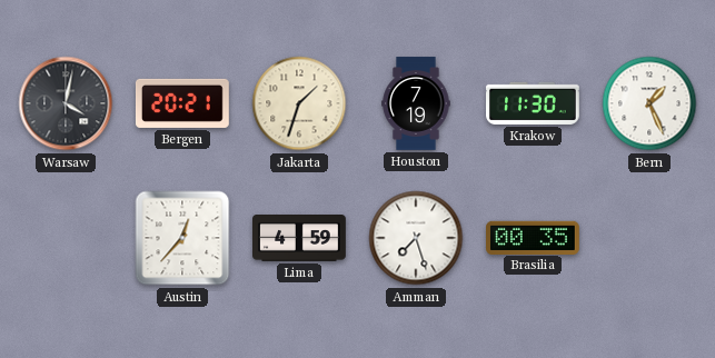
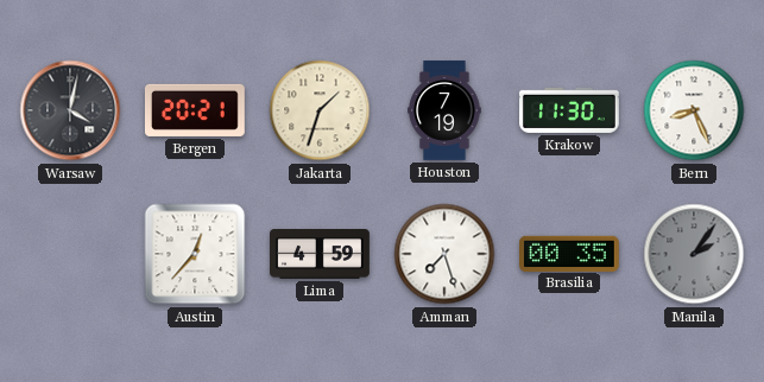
Bern: 1:26 -> 8:26 (694, 110)
Manila: none -> 2:06 (694, 254)
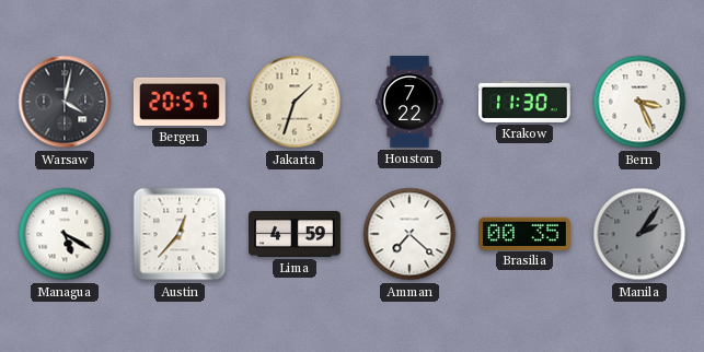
Bergen: 20:21 -> 20:57 (180, 102)
Houston: 7:19 -> 7:22 (409, 102)
Bern: 8:26 -> 3:26 (639, 102)
Managua: none -> 5:20 (65, 234)
Amman: 7:27 -> 7:22 (409, 234)
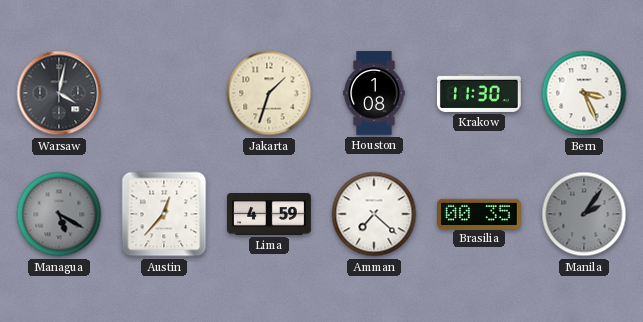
Bergen: 20:57 -> none (180, 102)
Houston: 7:22 -> 1:08 (374, 93)
Managua dial: white -> grey (59, 214)
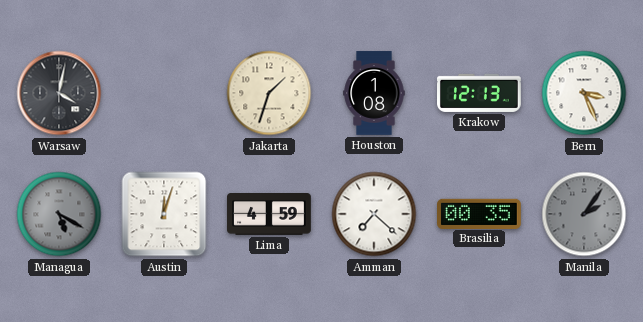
Krakow: 11:30 -> 12:13 (480, 93)
Austin: 12:37 -> 12:03 (164, 214)
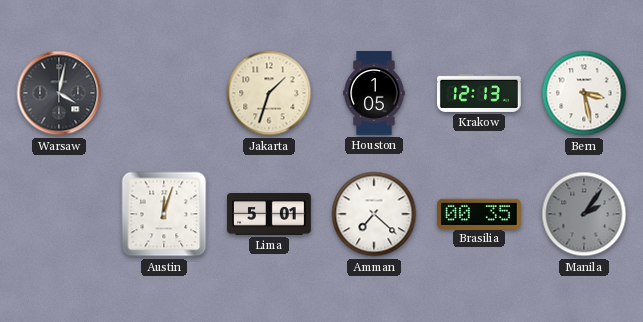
Houston: 1:08 -> 1:05 (374, 93)
Bern: 3:26 -> 3:28 (584, 93)
Managua: 5:20 -> none (59, 214)
Lima: 4:59 -> 5:01 (270, 215)
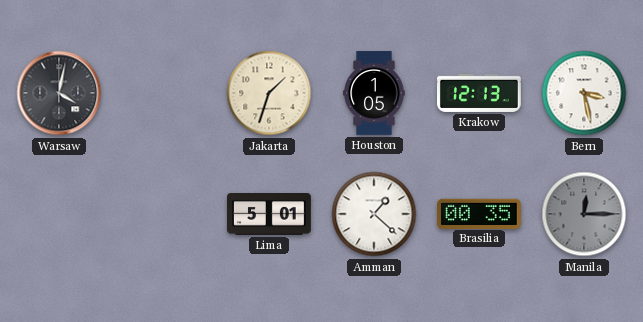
Austin: 12:03 -> none (164, 214)
Amman: 7:22 -> 1:22 (374, 214)
Manila: 2:06 -> 12:15 (584, 214)
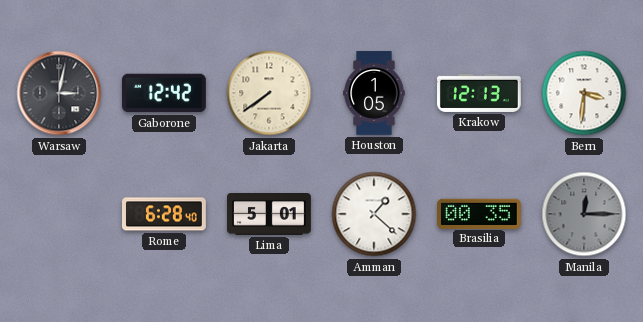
Warsaw: 4:02 -> 3:02 (59, 93)
Gaborone: none -> 12:42 (164, 93)
Jakarta: 1:33 -> 7:39 (269, 93)
Bern: 3:28 -> 3:31 (584, 93)
Rome: none -> 6:28 (165, 214)
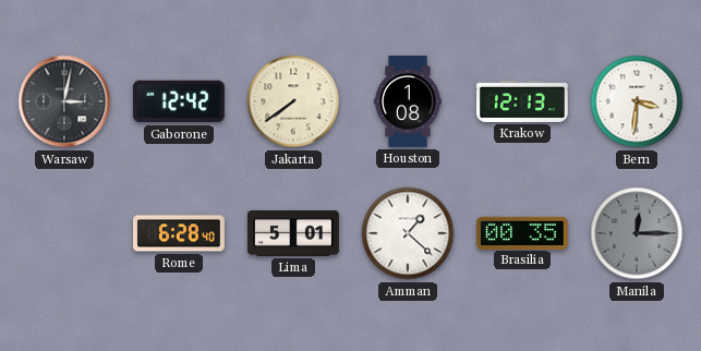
Houston: 1:05 -> 1:08 (408, 101)
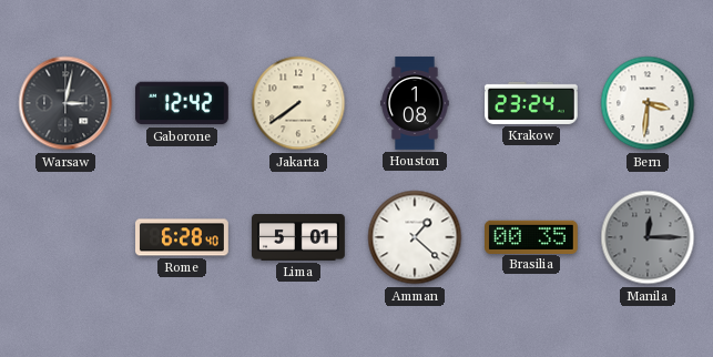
Krakow: 12:13 -> 23:24 (532, 103)
